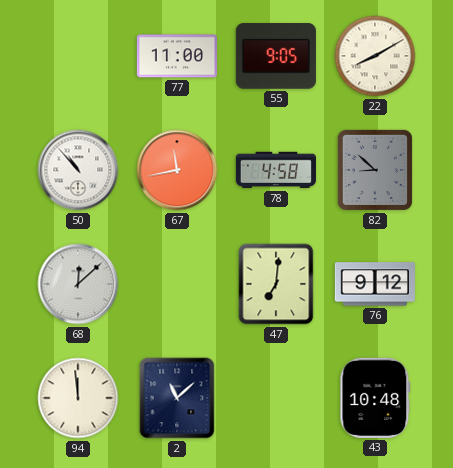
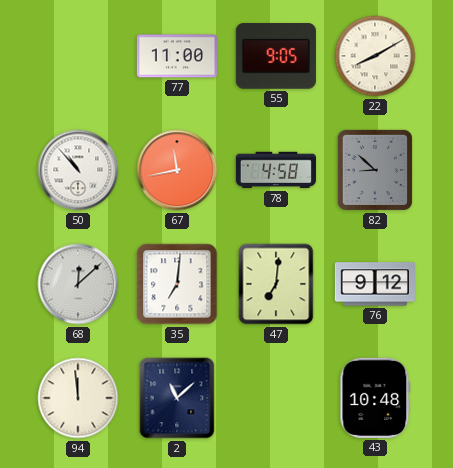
35: none -> 7:01 (177, 284)
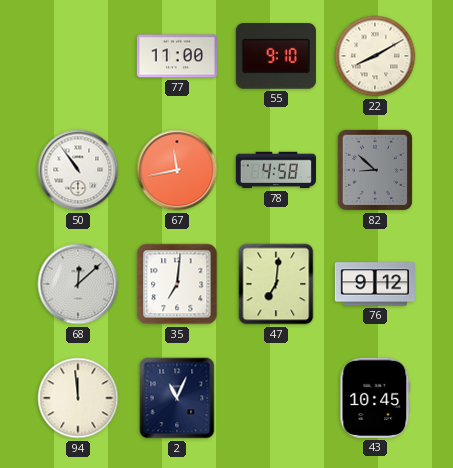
55: 9:05 -> 9:10 (276, 56)
50: 10:53 -> 10:54 (78, 170)
2: 11:08 -> 11:04 (177, 398)
43: 10:48 -> 10:45 (375, 398)
